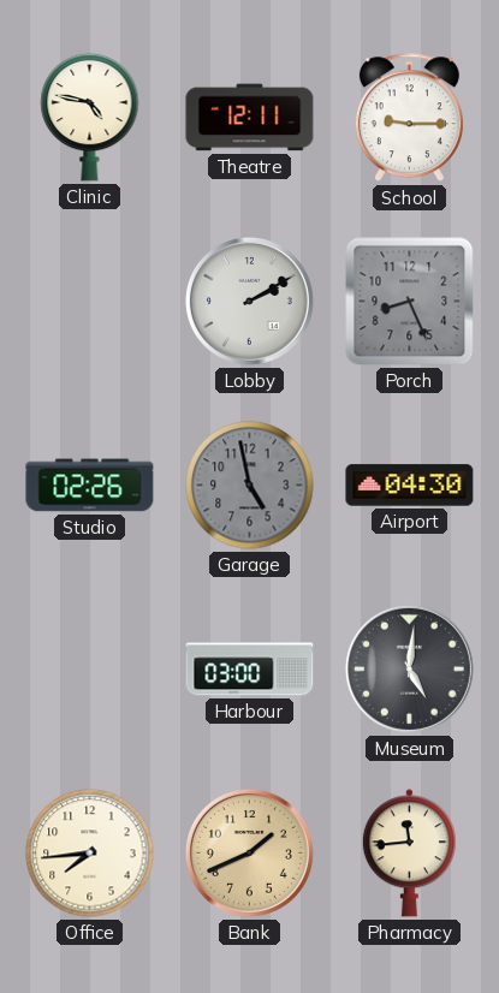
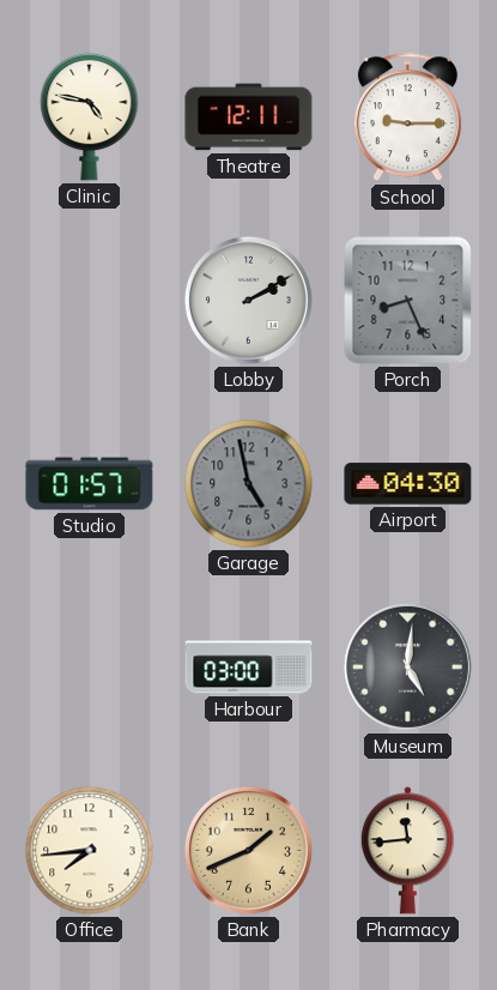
Studio: 02:26 -> 01:57 (90, 484)
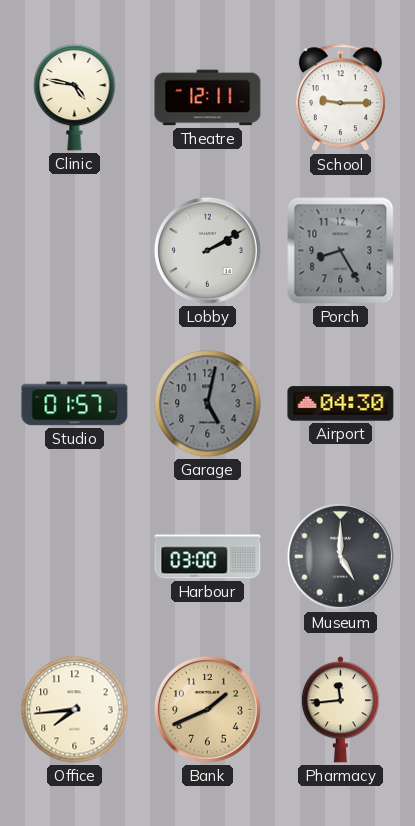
Porch: 8:26 -> 8:25 (341, 251)
Garage: 4:58 -> 5:02 (208, 404)
Museum: 5:01 -> 5:00 (340, 556)
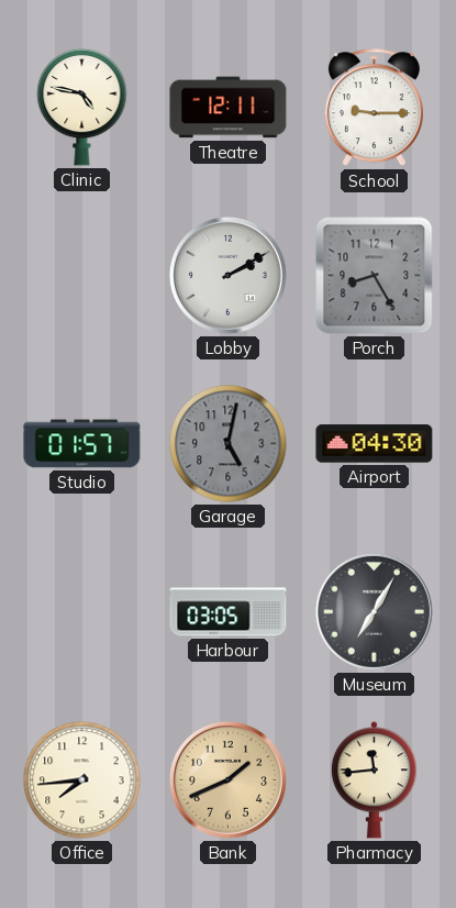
Harbour: 03:00 -> 03:05 (229, 612)
Museum: 5:00 -> 7:05 (374, 611)
